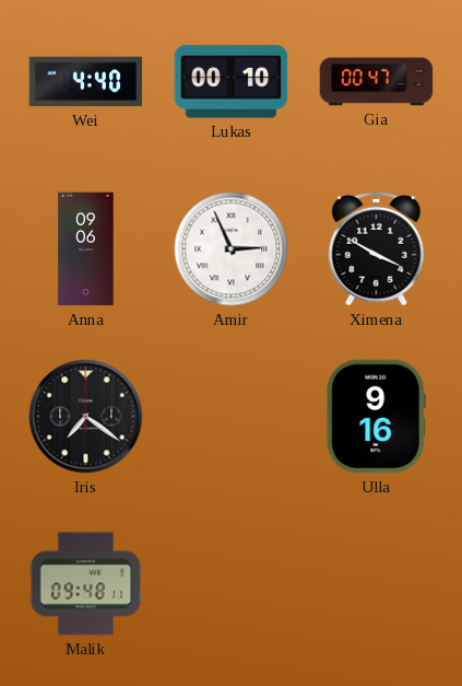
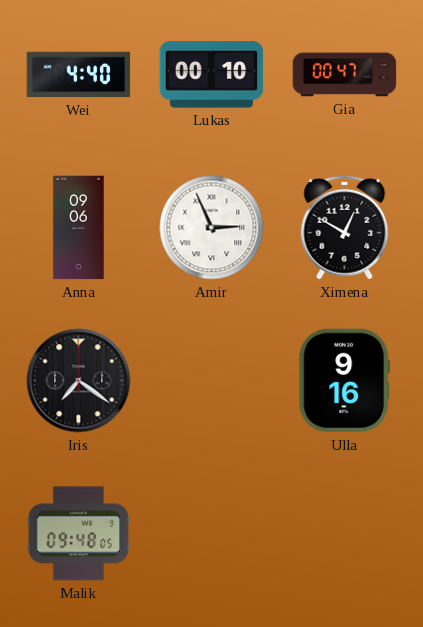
Ximena: 3:50 -> 12:50 (345, 227)
Malik: 09:48:11 -> 09:48:05 (79, 534)
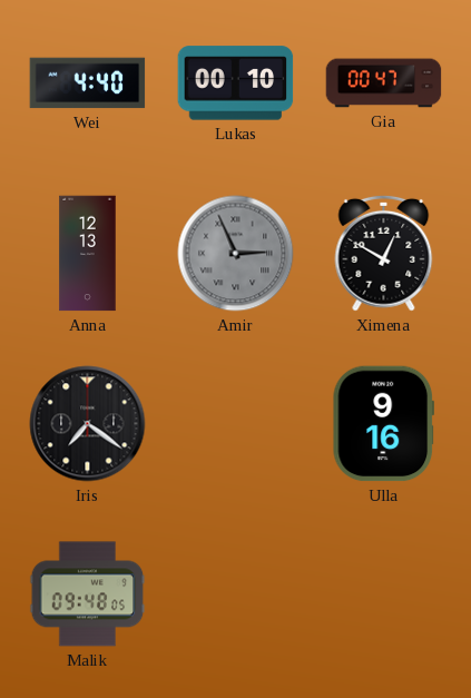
Anna: 09:06 -> 12:13 (88, 254)
Amir dial: white -> grey (236, 254)
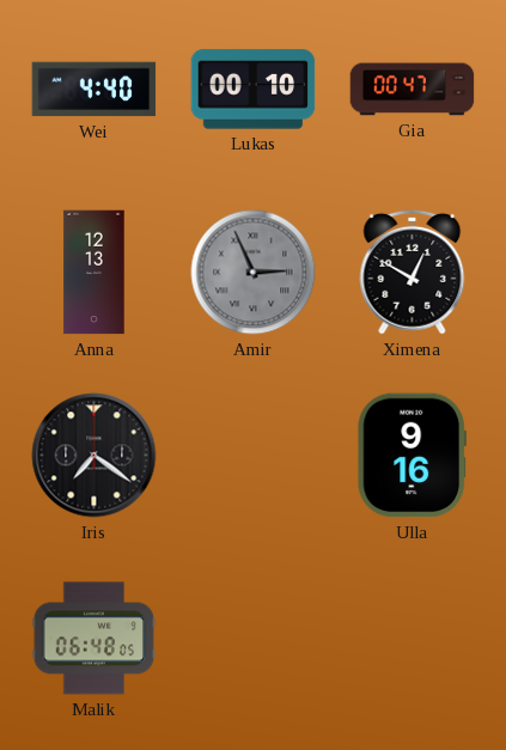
Malik: 09:48 -> 06:48 (95, 639)
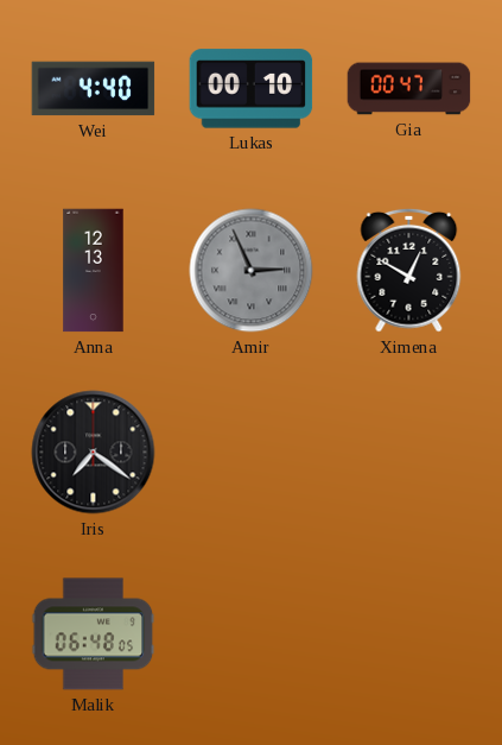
Ulla: 9:16 -> none (411, 456)
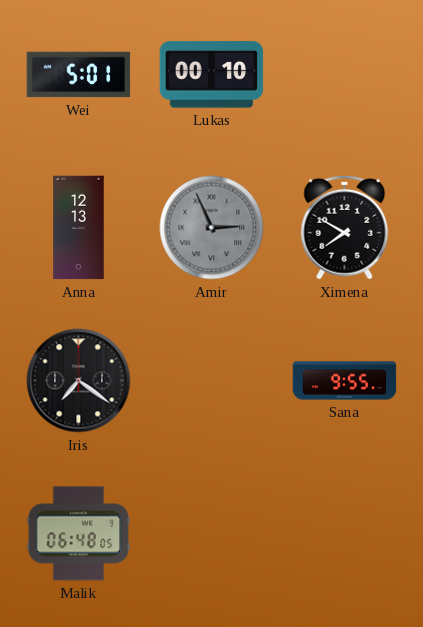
Wei: 4:40 -> 5:01 (79, 75)
Gia: 00:47 -> none (409, 89)
Ximena: 12:50 -> 7:50 (345, 227)
Sana: none -> 9:55 (345, 381)
